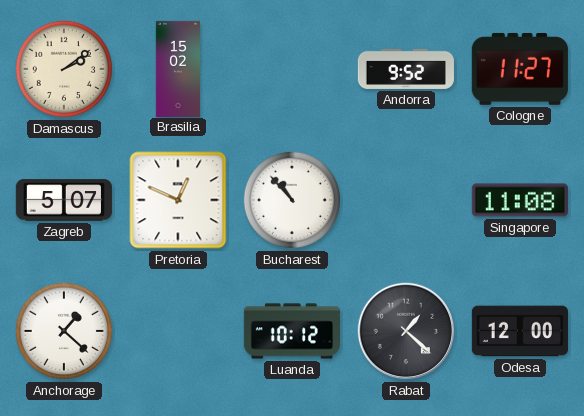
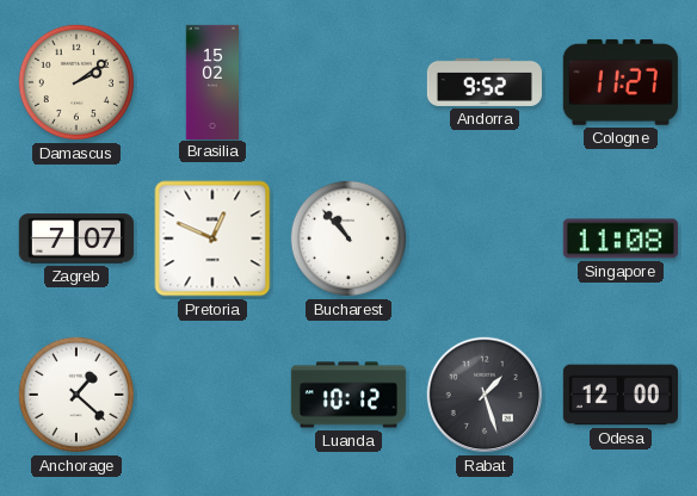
Zagreb: 5:07 -> 7:07 (76, 238)
Rabat: 1:22 -> 1:27 (485, 395)
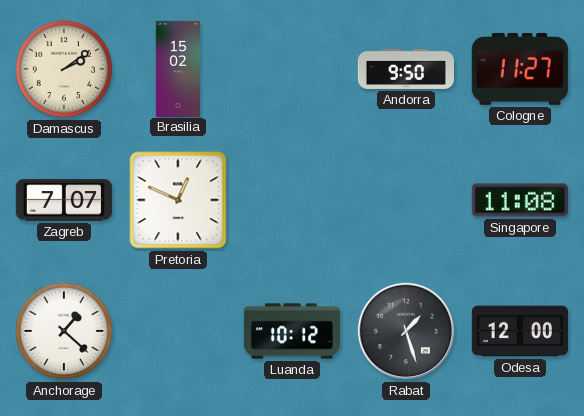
Andorra: 9:52 -> 9:50 (406, 69)
Bucharest: 10:53 -> none (348, 238)
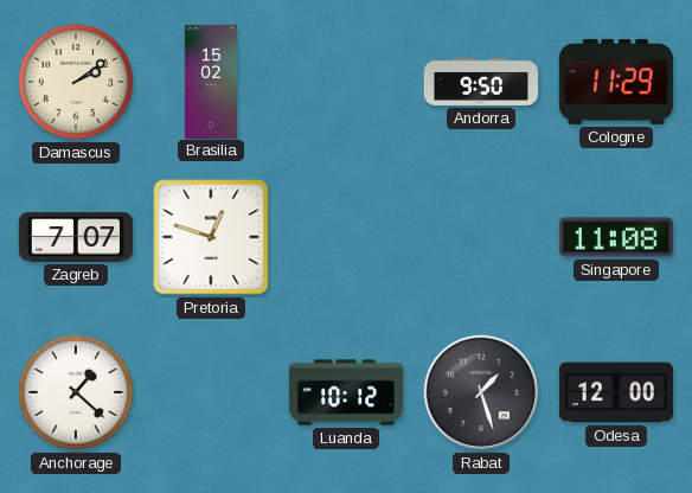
Cologne: 11:27 -> 11:29 (616, 82)
Pretoria: 12:49 -> 12:48 (211, 237)
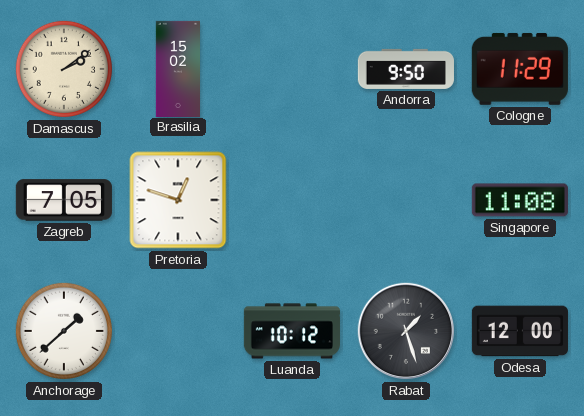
Zagreb: 7:07 -> 7:05 (64, 200)
Anchorage: 1:22 -> 1:38 (64, 331)
